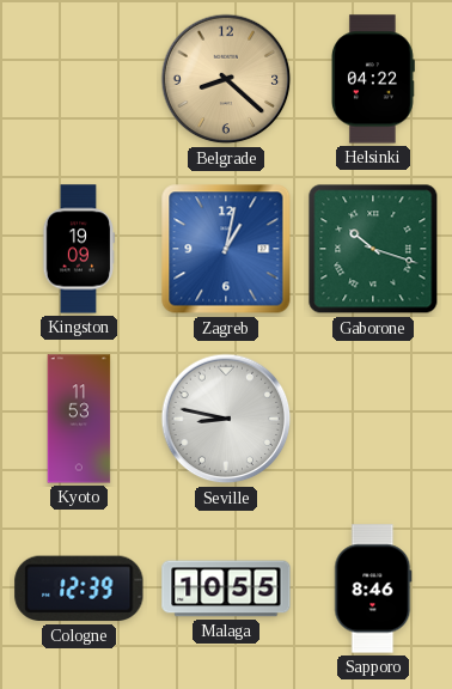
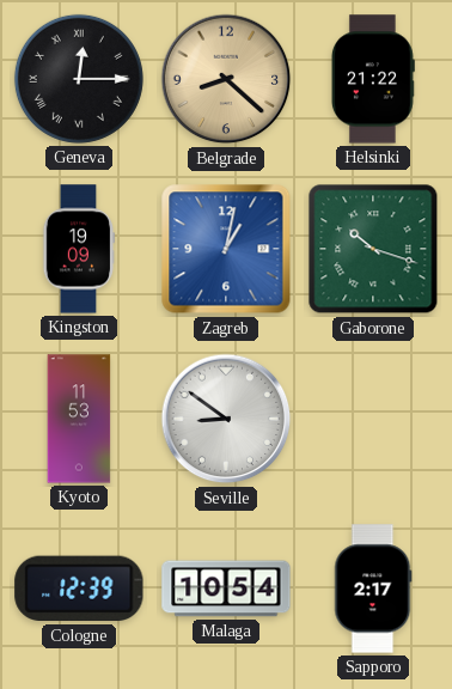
Geneva: none -> 12:15 (79, 79)
Helsinki: 04:22 -> 21:22 (373, 79)
Seville: 8:47 -> 8:51 (226, 419)
Malaga: 10:55 -> 10:54 (226, 589)
Sapporo: 8:46 -> 2:17 (373, 589)
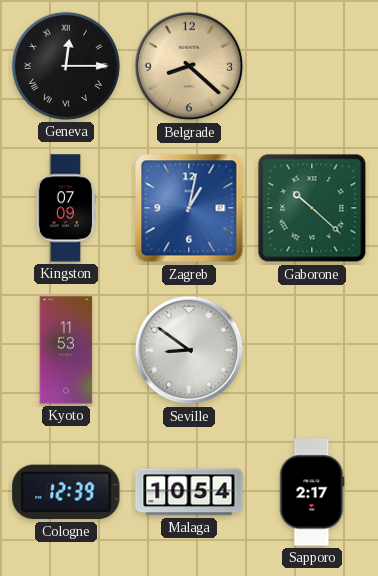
Helsinki: 21:22 -> none (373, 79)
Kingston: 19:09 -> 07:09 (65, 208)
Gaborone: 10:18 -> 10:22 (312, 208)
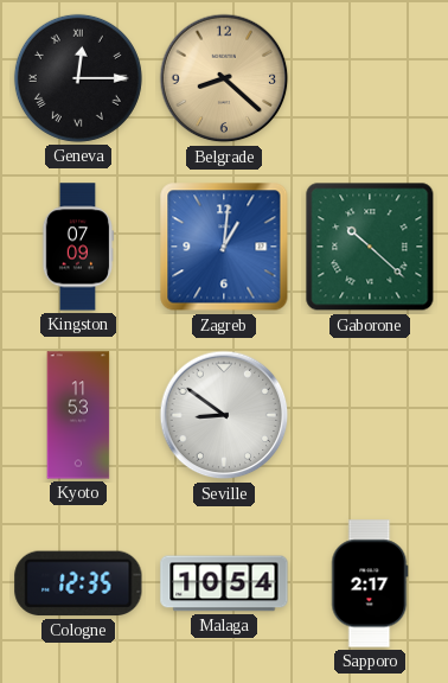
Zagreb: 1:02 -> 1:01 (224, 247)
Cologne: 12:39 -> 12:35 (78, 583)
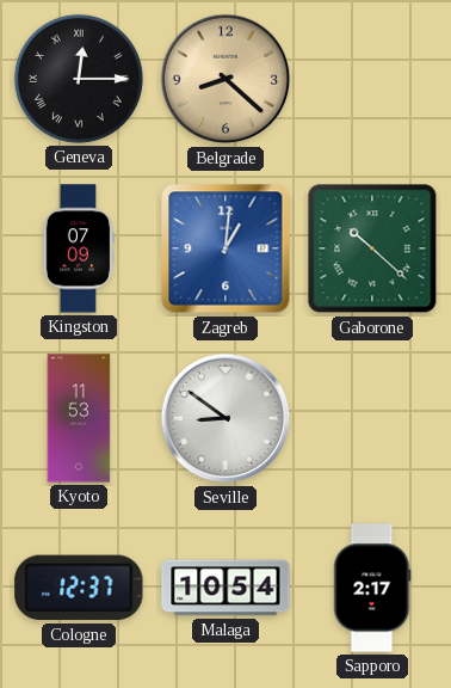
Cologne: 12:35 -> 12:37 (79, 588)
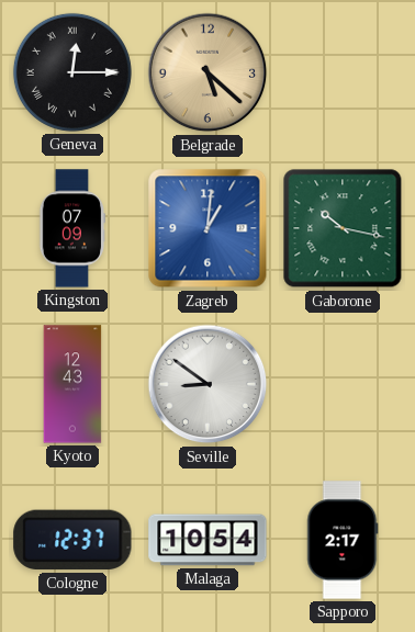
Belgrade: 8:22 -> 5:22 (207, 72)
Gaborone: 10:22 -> 10:17 (343, 228)
Kyoto: 11:53 -> 12:43 (72, 384)
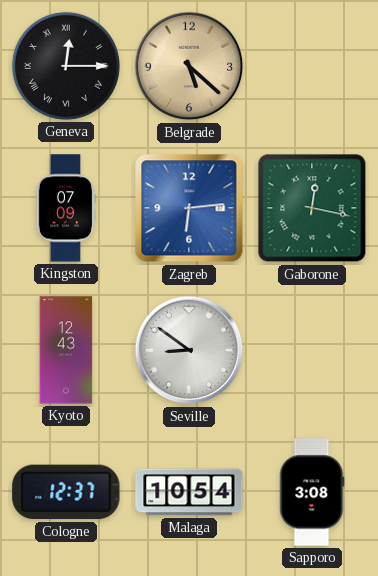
Zagreb: 1:01 -> 6:14 (189, 208)
Gaborone: 10:17 -> 12:17 (312, 208)
Sapporo: 2:17 -> 3:08 (312, 492)
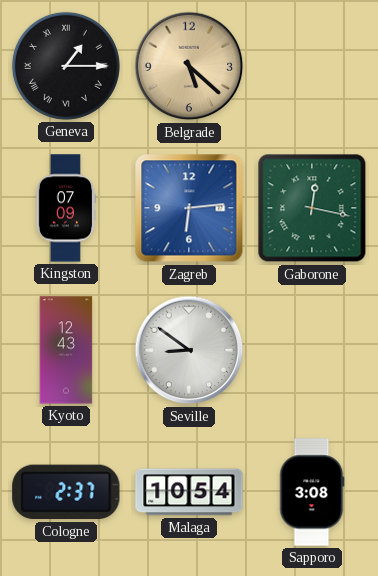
Geneva: 12:15 -> 1:15 (66, 66)
Cologne: 12:37 -> 2:37 (66, 492)
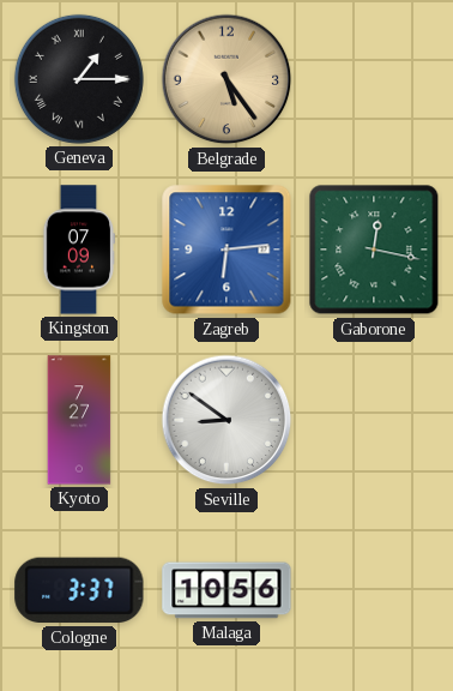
Belgrade: 5:22 -> 5:24 (226, 79)
Kyoto: 12:43 -> 7:27 (79, 420)
Cologne: 2:37 -> 3:37 (79, 590)
Malaga: 10:54 -> 10:56 (226, 590)
Sapporo: 3:08 -> none (312, 492)
